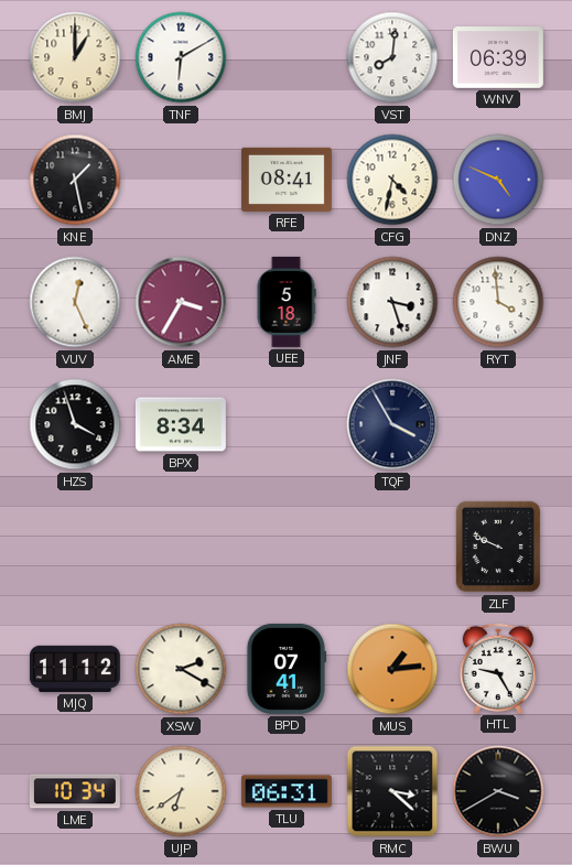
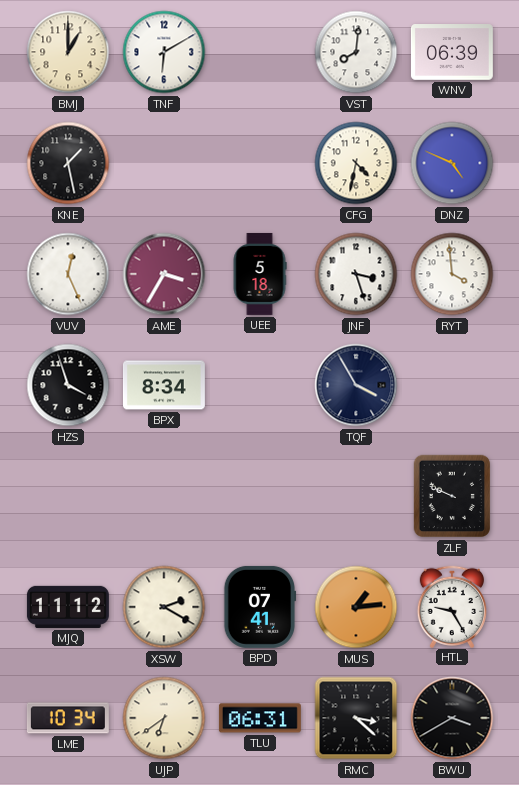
RFE: 08:41 -> none (287, 180)
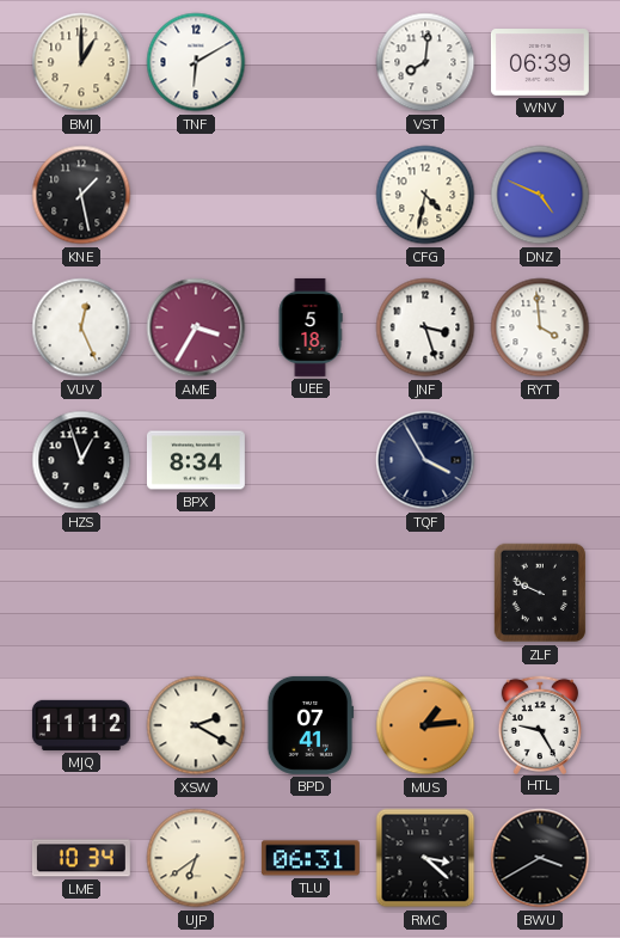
HZS: 3:57 -> 12:57 (81, 460)
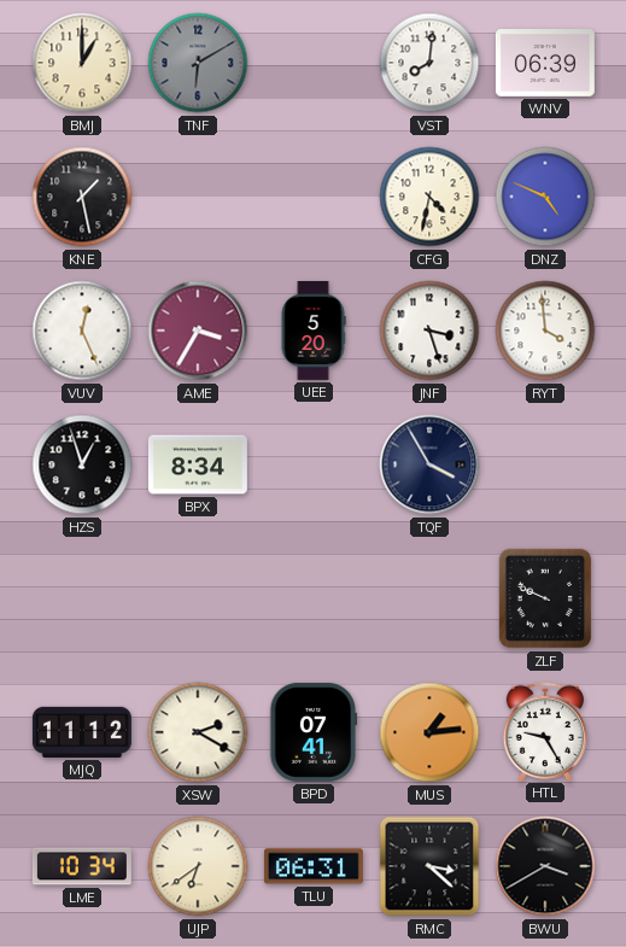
TNF dial: white -> grey (198, 63)
UEE: 5:18 -> 5:20 (314, 331)
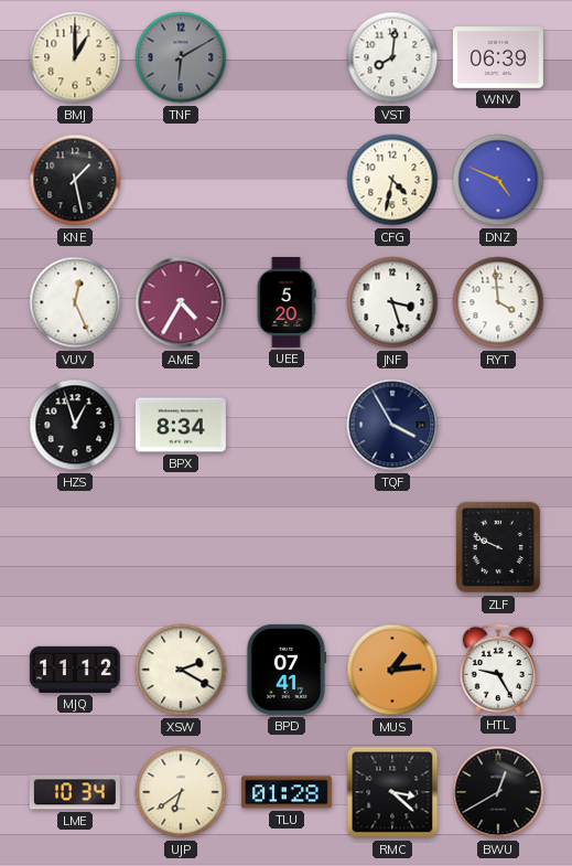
AME: 3:35 -> 4:35 (181, 302)
TLU: 06:31 -> 01:28 (287, 792)
BWU: 3:40 -> 12:40 (498, 792)
